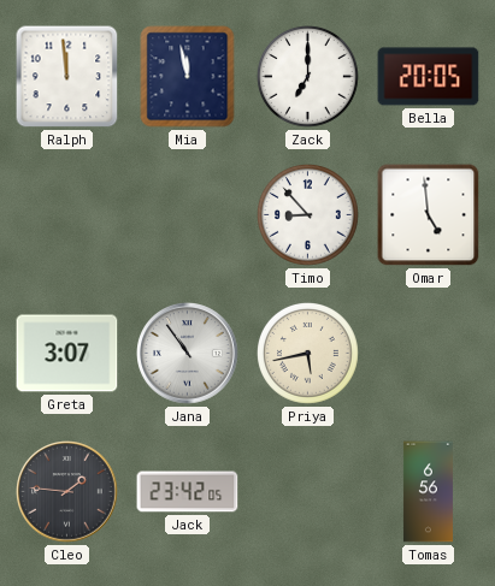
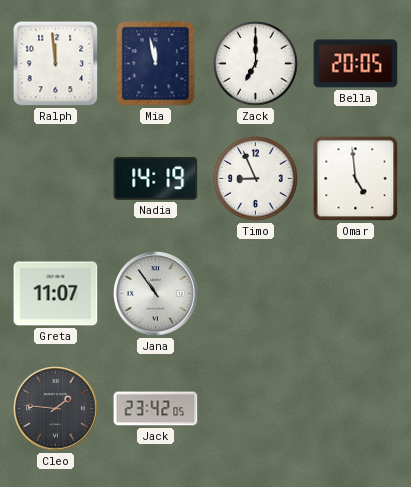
Nadia: none -> 14:19 (156, 178)
Timo: 8:53 -> 8:56 (256, 179)
Greta: 3:07 -> 11:07 (56, 294)
Priya: 5:43 -> none (308, 354)
Tomas: 6:56 -> none (428, 492)
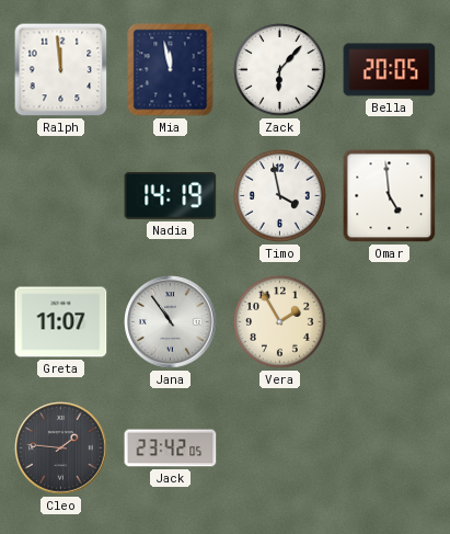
Zack: 7:00 -> 6:07 (280, 70)
Timo: 8:56 -> 3:58 (280, 196)
Vera: none -> 1:55 (280, 322)
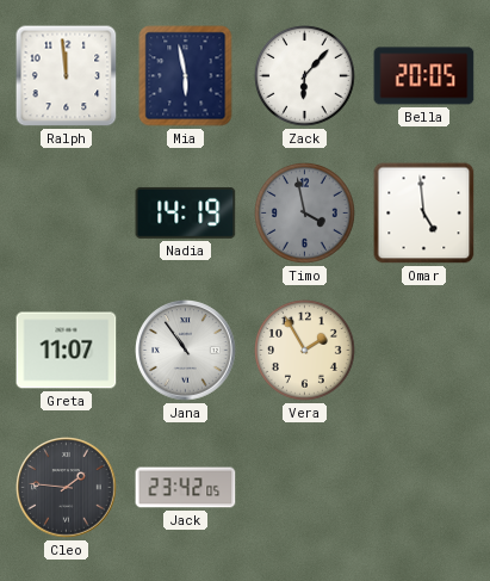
Mia: 11:58 -> 5:58 (186, 76)
Timo dial: white -> grey (305, 214)
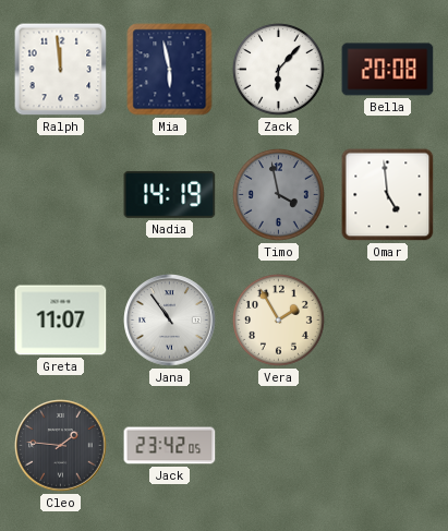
Bella: 20:05 -> 20:08 (388, 70)
